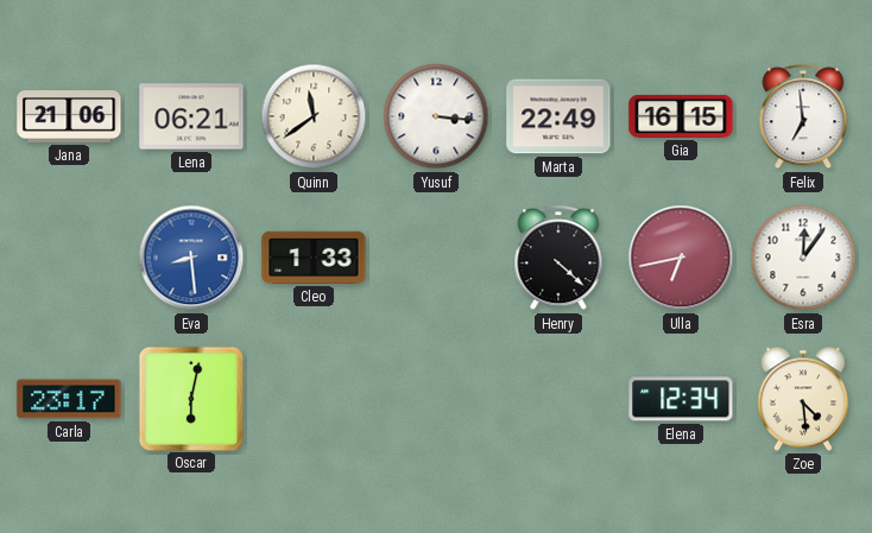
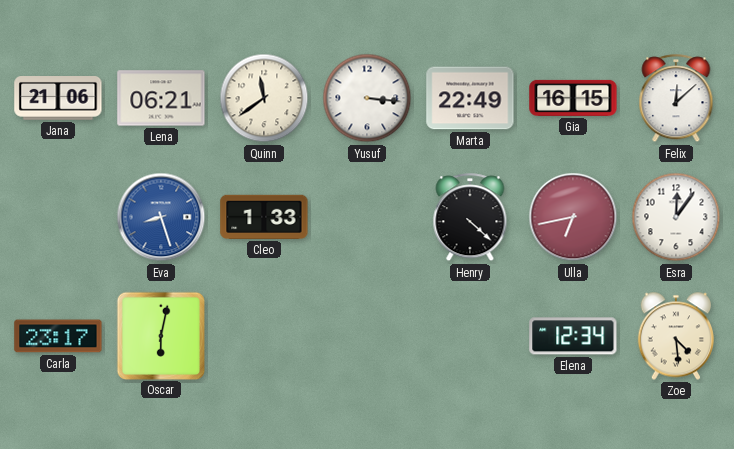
Felix: 6:59 -> 12:08 (676, 99)
Eva: 8:29 -> 8:27 (161, 217)
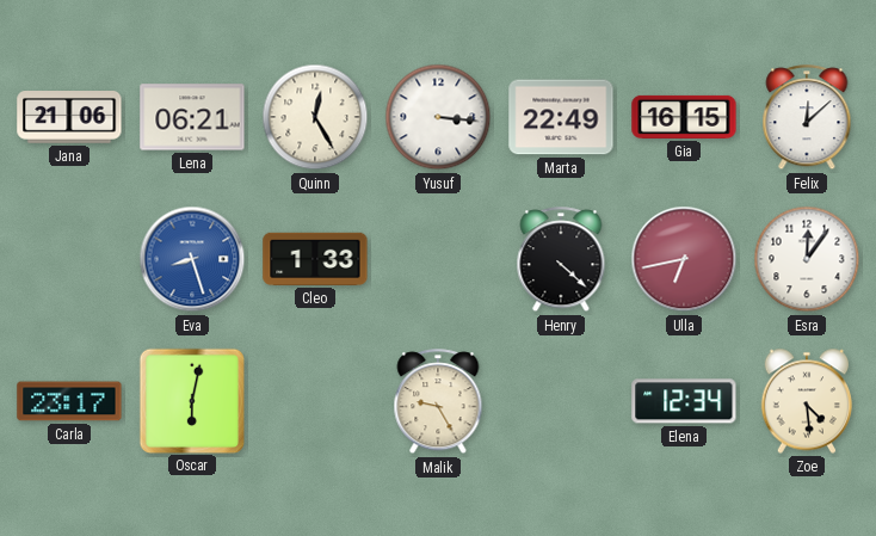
Quinn: 11:39 -> 12:25 (315, 117)
Malik: none -> 9:25 (438, 402)
